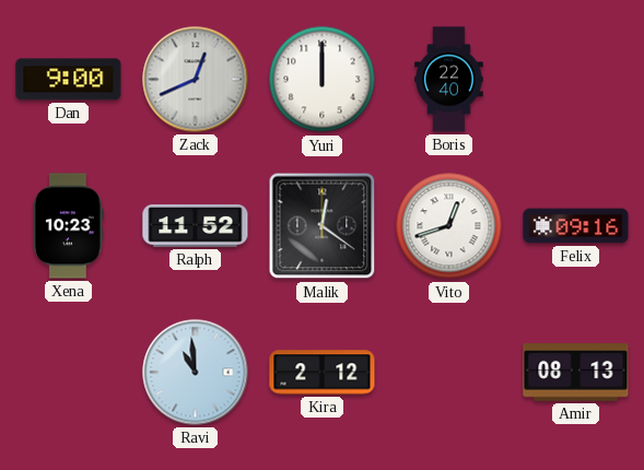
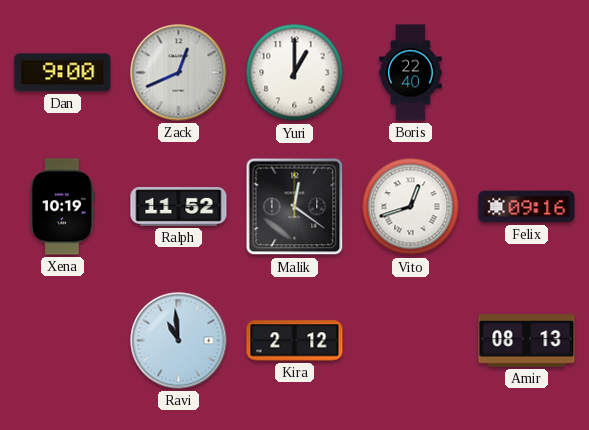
Yuri: 12:00 -> 1:00 (295, 73)
Xena: 10:23 -> 10:19 (63, 207)
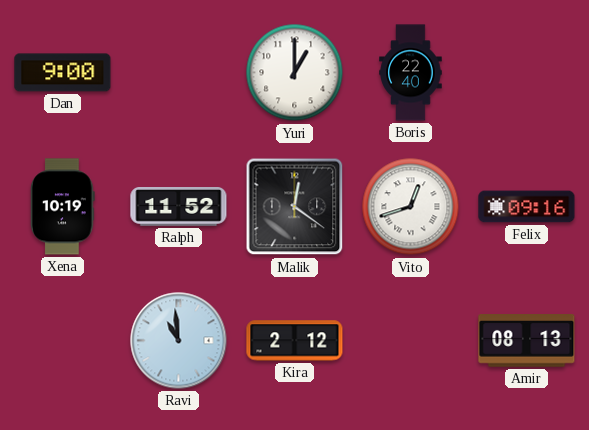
Zack: 12:41 -> none (179, 73)
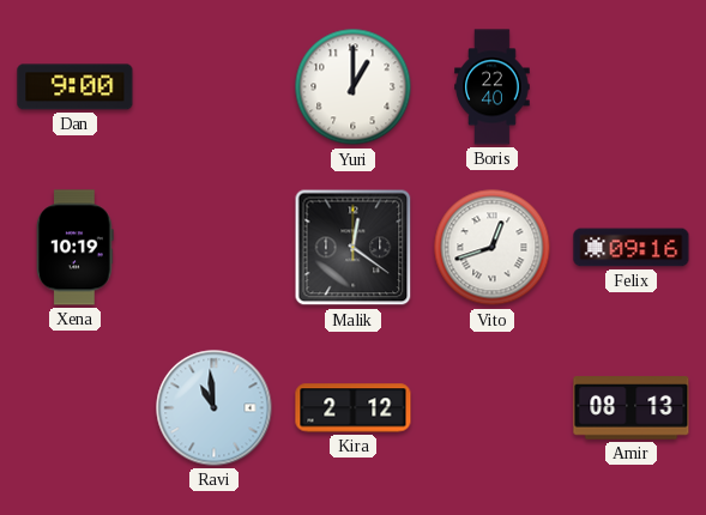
Ralph: 11:52 -> none (179, 207)
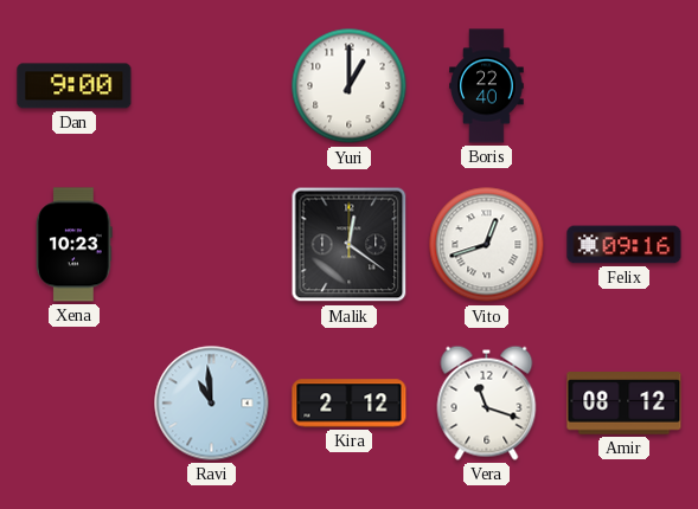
Xena: 10:19 -> 10:23 (75, 245)
Vera: none -> 11:18 (487, 402)
Amir: 08:13 -> 08:12 (625, 404)
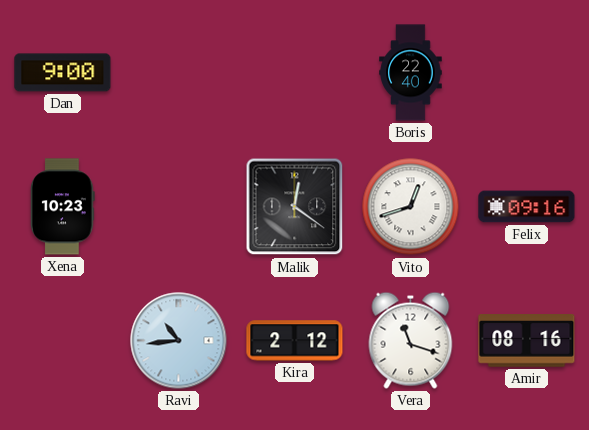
Yuri: 1:00 -> none (350, 86)
Ravi: 10:59 -> 10:44 (179, 341)
Amir: 08:12 -> 08:16 (527, 341)
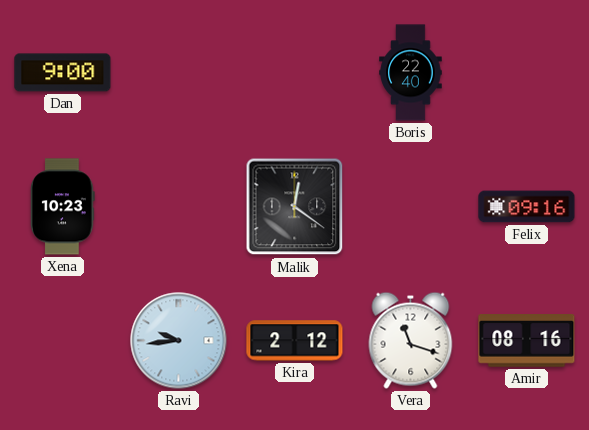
Vito: 12:42 -> none (411, 207)
Ravi: 10:44 -> 9:44 (179, 341)
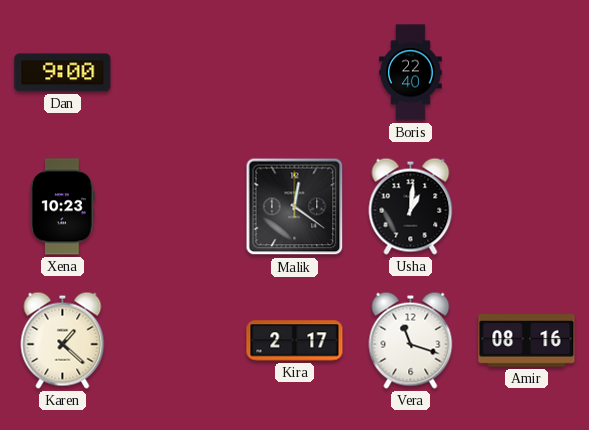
Usha: none -> 1:01 (411, 206)
Felix: 09:16 -> none (527, 207)
Karen: none -> 1:22 (63, 340)
Ravi: 9:44 -> none (179, 341)
Kira: 2:12 -> 2:17 (295, 341)
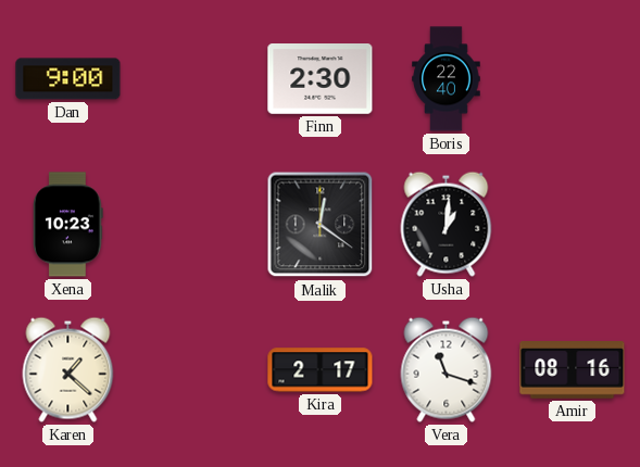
Finn: none -> 2:30 (321, 79)
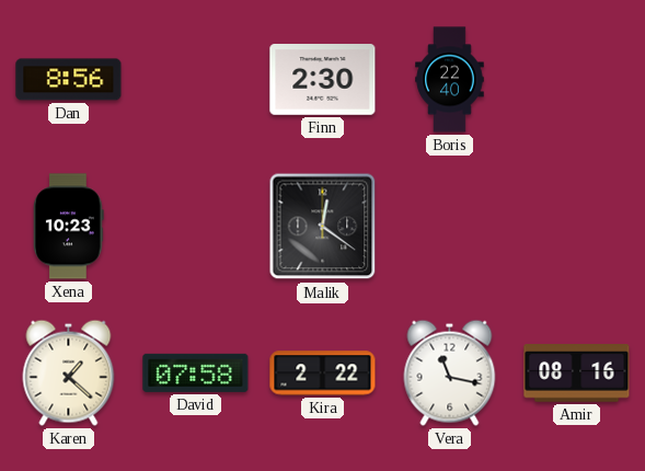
Dan: 9:00 -> 8:56 (69, 80)
Usha: 1:01 -> none (447, 224)
David: none -> 07:58 (196, 372)
Kira: 2:17 -> 2:22 (323, 374)
Vera: 11:18 -> 11:17 (450, 372)
